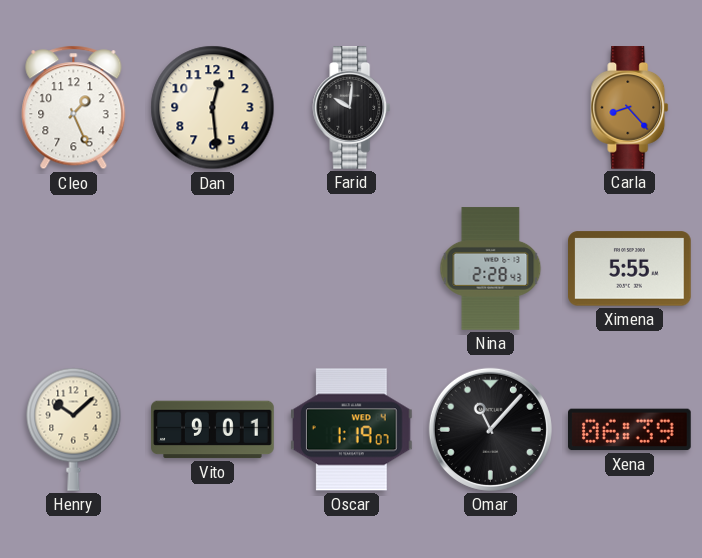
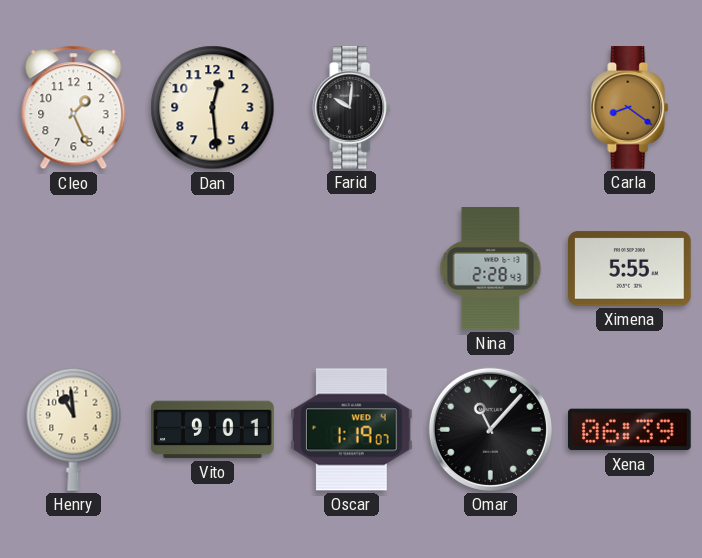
Carla: 8:23 -> 8:21 (630, 108)
Henry: 10:08 -> 10:59 (74, 429)
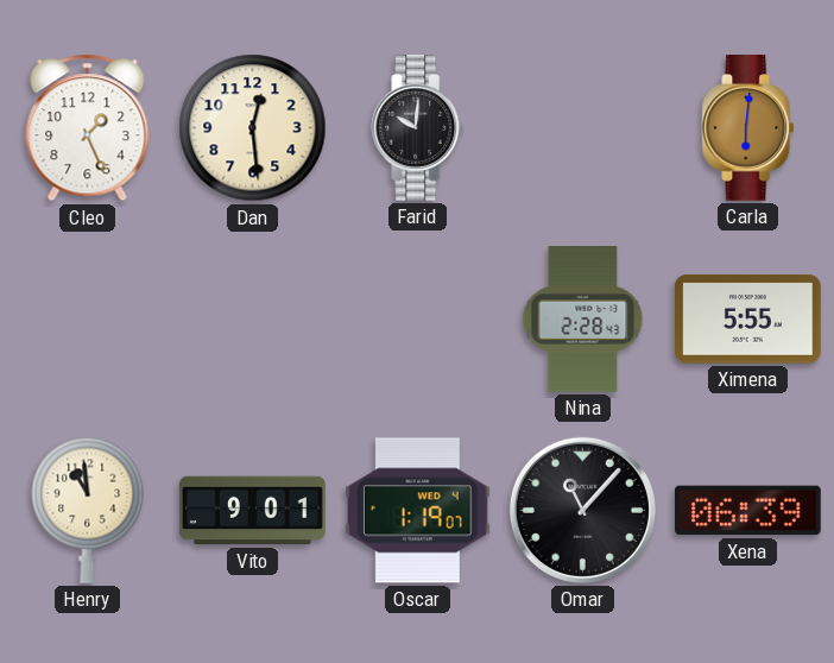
Carla: 8:21 -> 6:01 (748, 128)
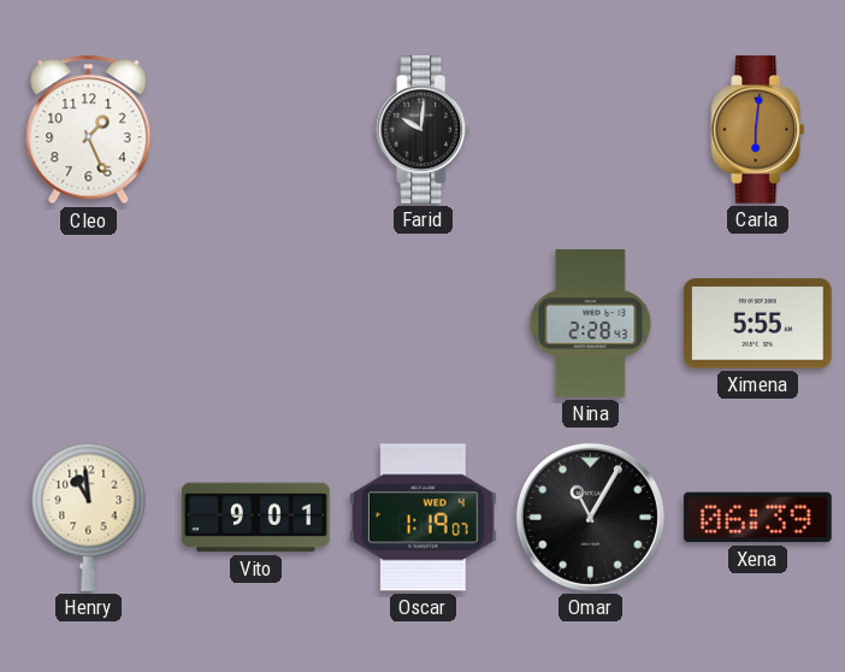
Dan: 12:29 -> none (253, 128)
Omar: 11:07 -> 11:05 (590, 517)
